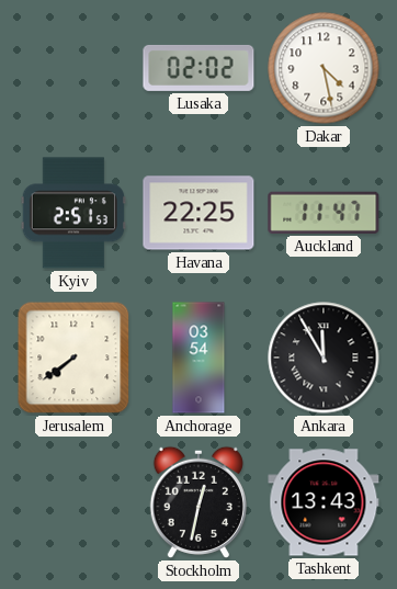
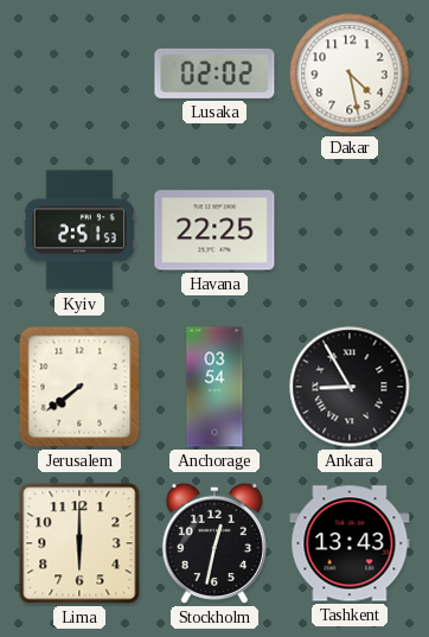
Auckland: 11:47 -> none (324, 213)
Ankara: 11:55 -> 8:55 (350, 387)
Lima: none -> 6:00 (79, 543)
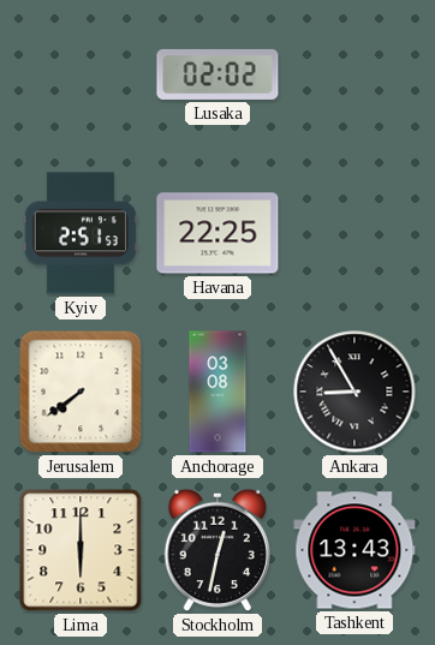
Dakar: 4:28 -> none (350, 74)
Anchorage: 03:54 -> 03:08 (218, 392)
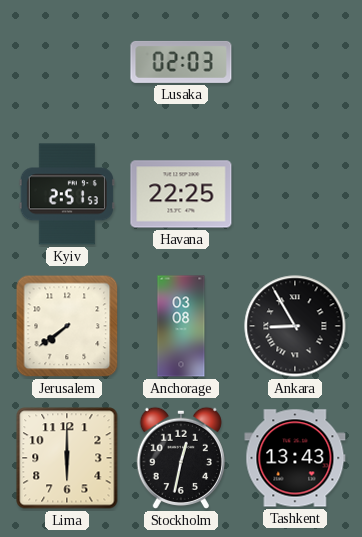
Lusaka: 02:02 -> 02:03 (181, 62)
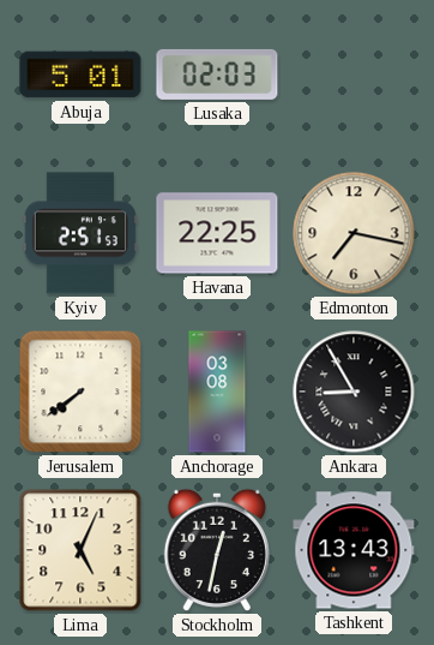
Abuja: none -> 5:01 (80, 74)
Edmonton: none -> 7:17 (354, 233)
Lima: 6:00 -> 5:04 (80, 550)
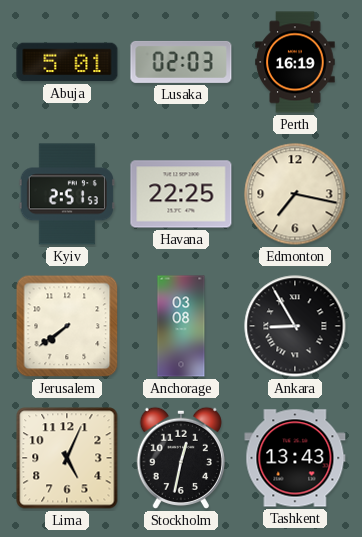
Perth: none -> 16:19 (295, 62)
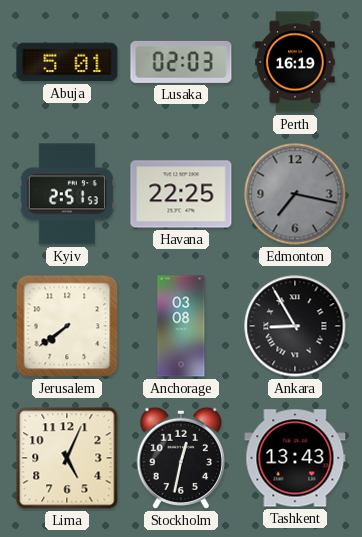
Edmonton dial: cream -> grey (295, 194)
